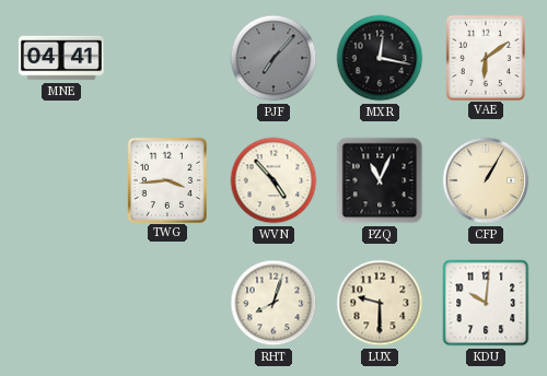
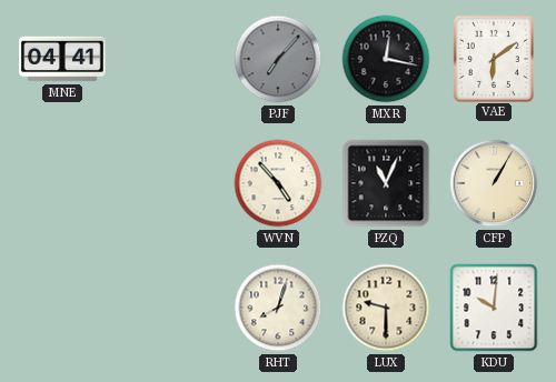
TWG: 3:44 -> none (166, 179)
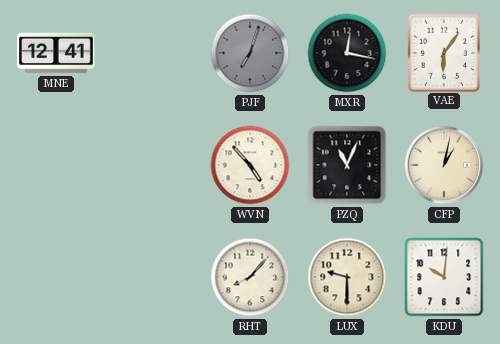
MNE: 04:41 -> 12:41 (56, 53)
PJF: 7:07 -> 7:03 (250, 53)
VAE: 6:09 -> 6:06 (443, 52)
CFP: 1:05 -> 1:02 (444, 165)
RHT: 8:03 -> 8:07 (250, 277)
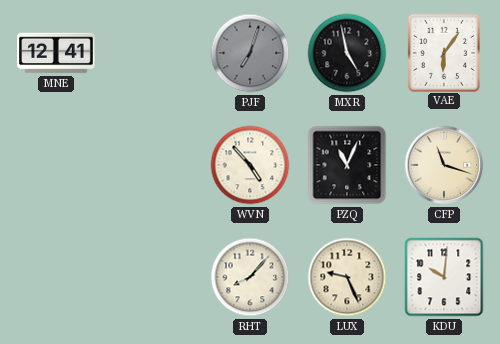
MXR: 12:17 -> 4:58 (347, 53)
CFP: 1:02 -> 11:18 (444, 165)
LUX: 9:30 -> 9:26 (347, 277)
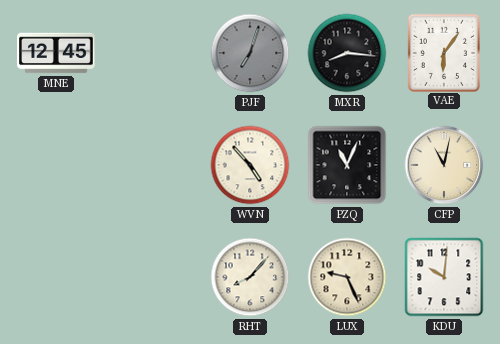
MNE: 12:41 -> 12:45 (56, 53)
MXR: 4:58 -> 8:16 (347, 53)
CFP: 11:18 -> 11:02 (444, 165)
